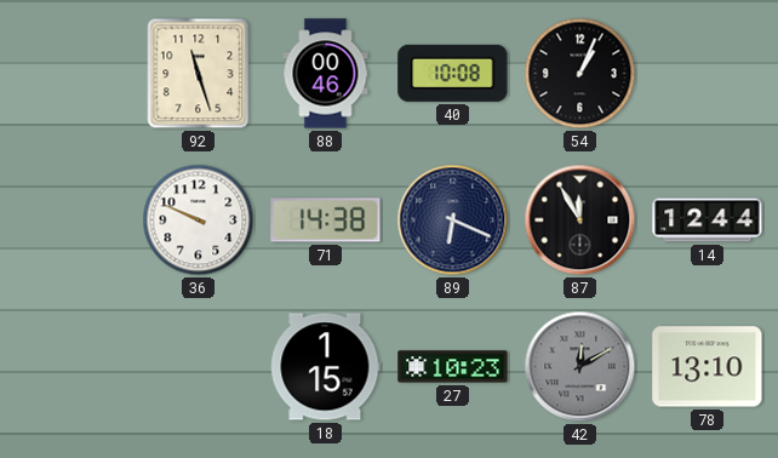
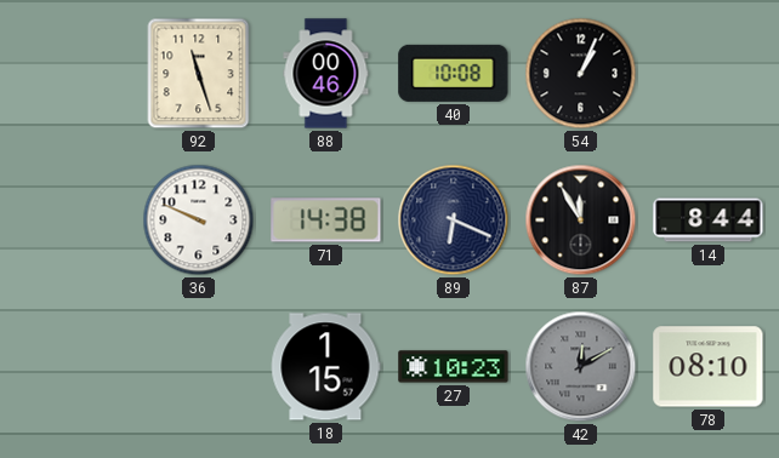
14: 12:44 -> 8:44 (709, 221)
78: 13:10 -> 08:10 (709, 367)
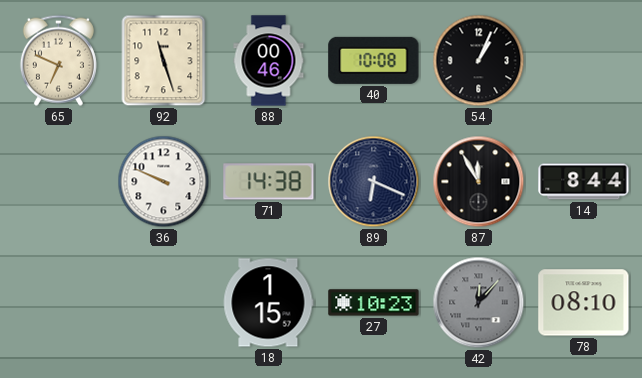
65: none -> 6:49 (58, 60)
42: 12:10 -> 12:07 (479, 303)
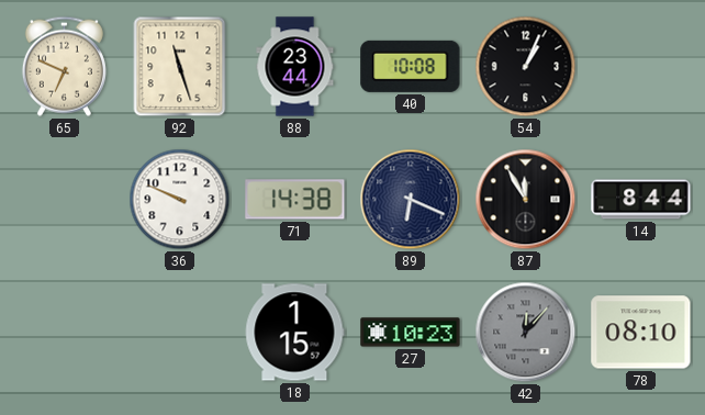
88: 00:46 -> 23:44 (295, 67)
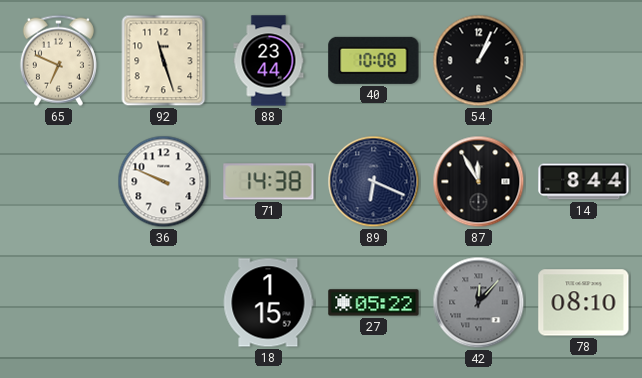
27: 10:23 -> 05:22 (374, 303)
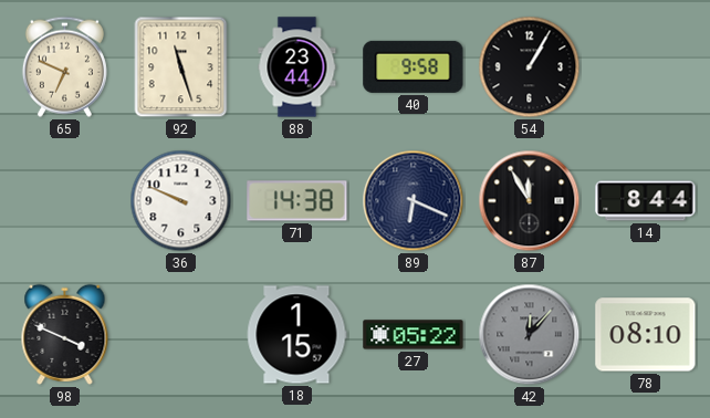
40: 10:08 -> 9:58 (414, 66)
54: 1:04 -> 1:05 (530, 67)
98: none -> 3:49 (65, 334)
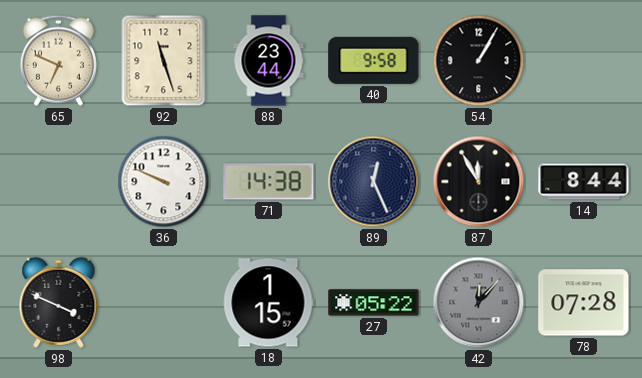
89: 6:19 -> 12:26 (374, 182)
78: 08:10 -> 07:28 (584, 303)
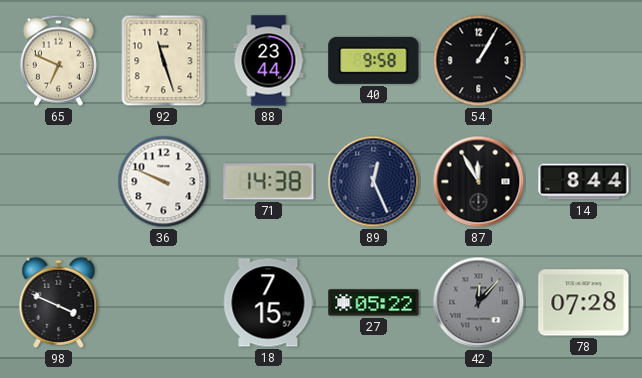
18: 1:15 -> 7:15 (268, 303)
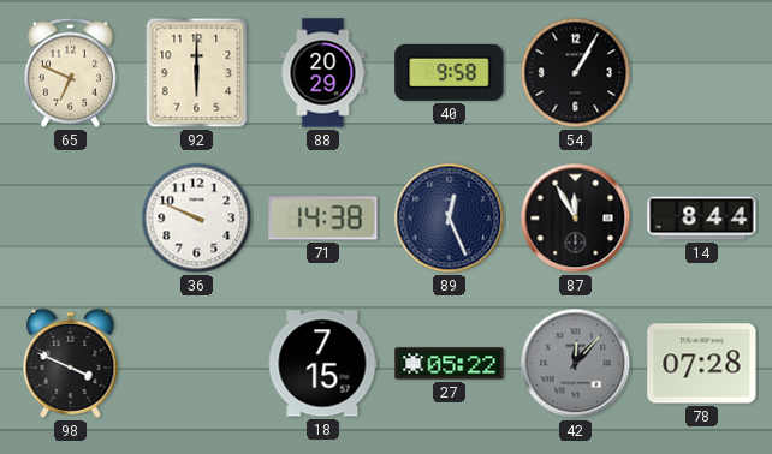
92: 11:27 -> 6:00 (197, 73)
88: 23:44 -> 20:29 (323, 73)
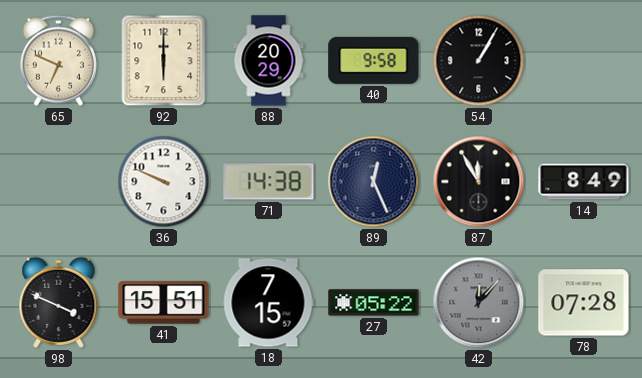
14: 8:44 -> 8:49 (584, 182)
41: none -> 15:51 (164, 303)
